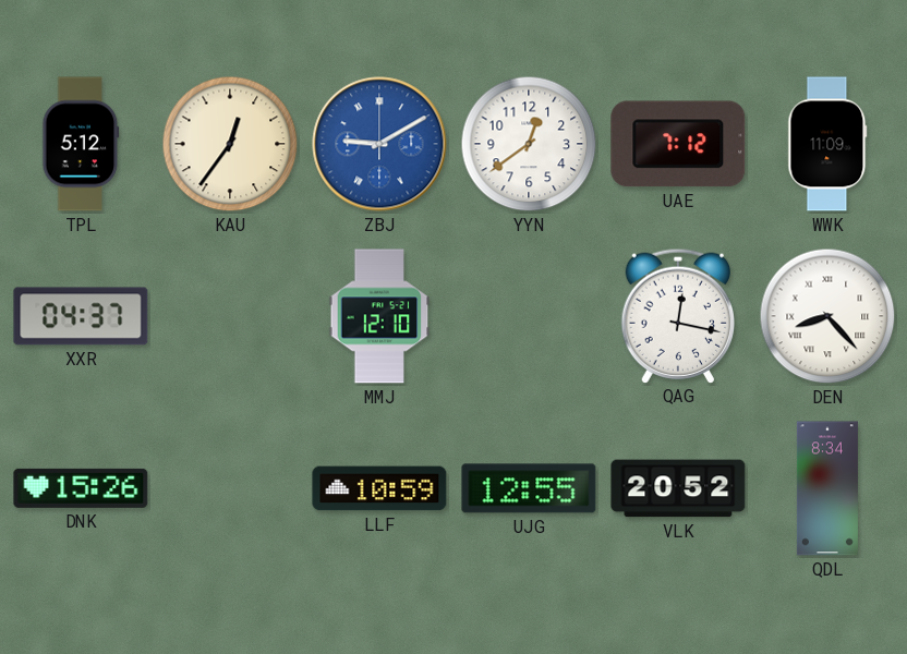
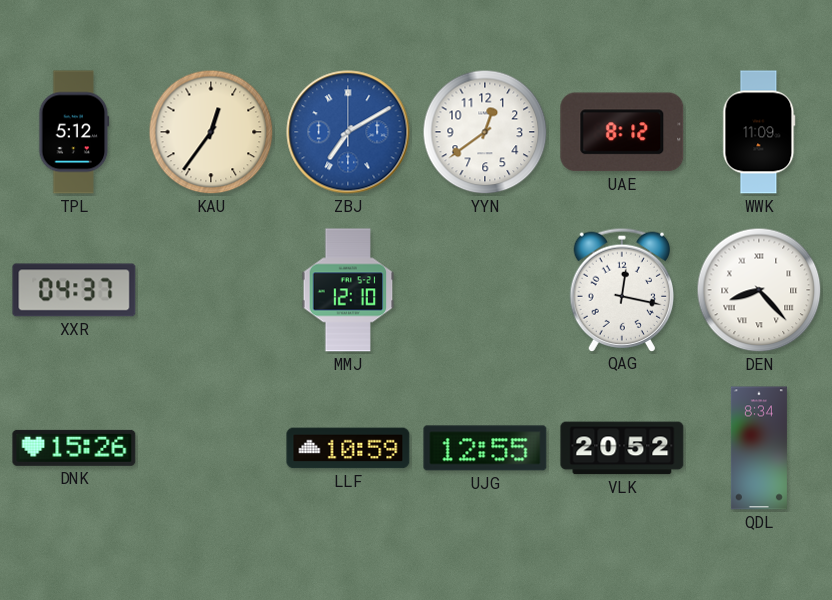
ZBJ: 9:10 -> 7:10 (348, 132)
UAE: 7:12 -> 8:12 (622, 132)
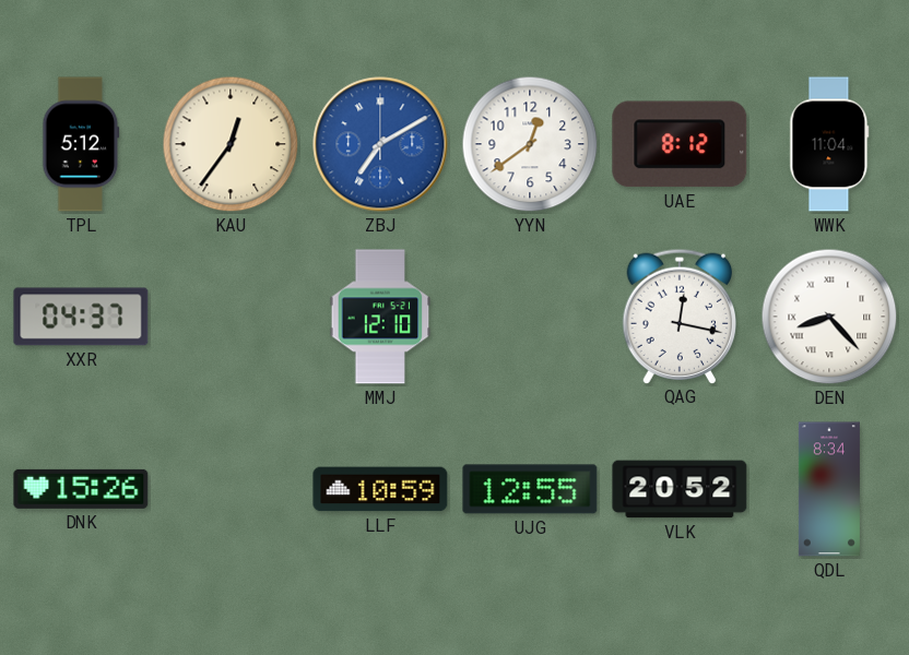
WWK: 11:09 -> 11:04 (829, 144)
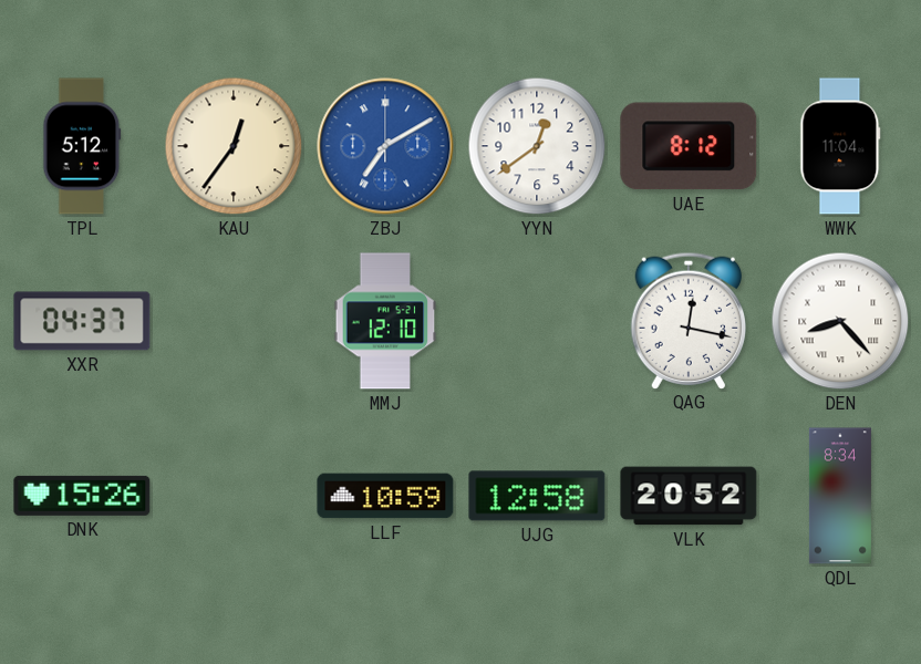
UJG: 12:55 -> 12:58 (537, 496)
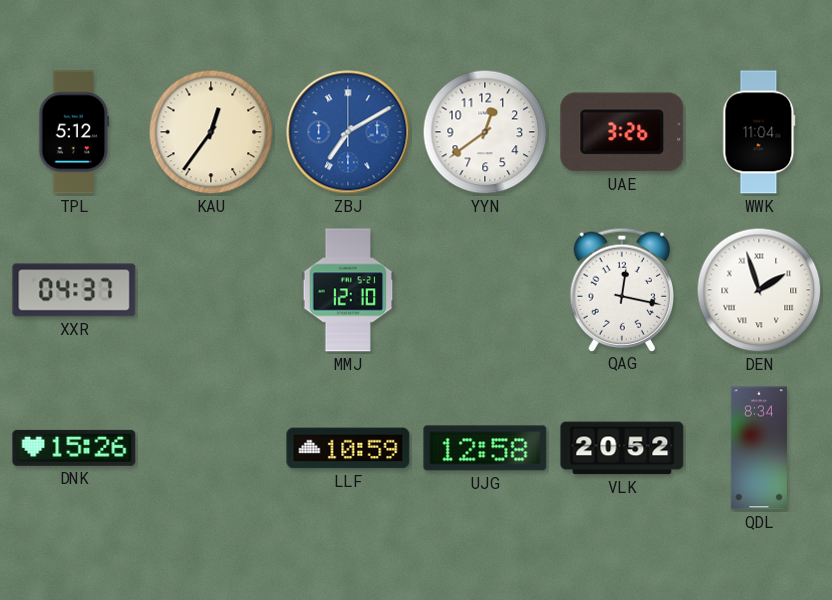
UAE: 8:12 -> 3:26 (622, 132)
DEN: 8:23 -> 1:57 (759, 290)
